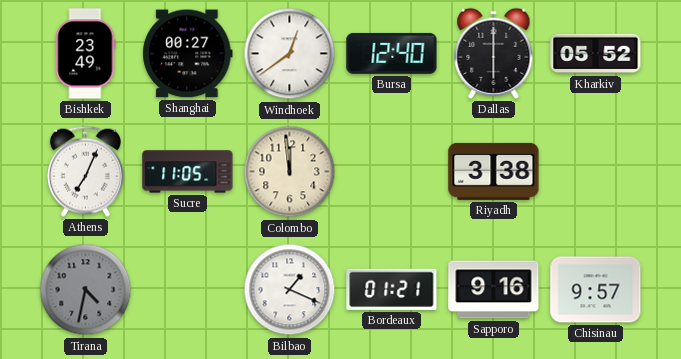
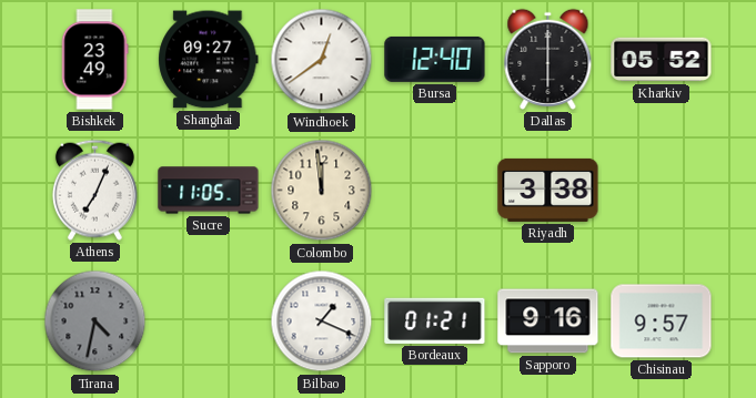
Shanghai: 00:27 -> 09:27 (209, 60)
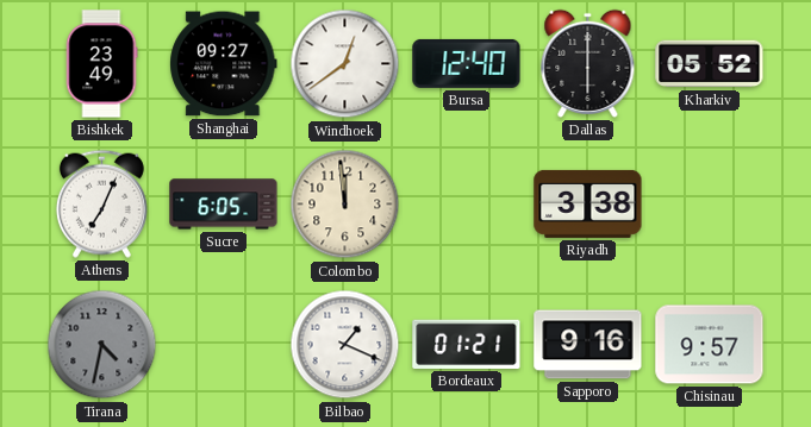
Sucre: 11:05 -> 6:05 (224, 205)
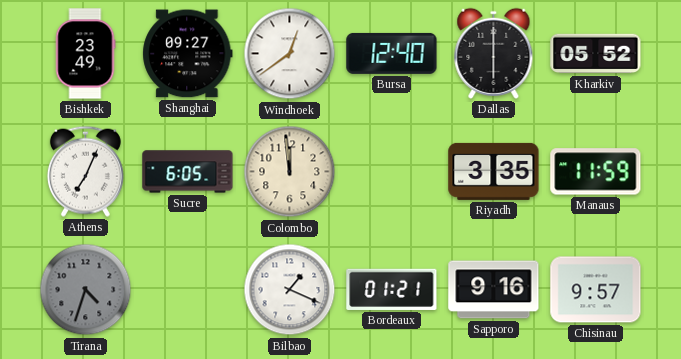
Riyadh: 3:38 -> 3:35 (494, 171)
Manaus: none -> 11:59 (596, 172)
Tirana: 4:32 -> 4:33 (86, 290)
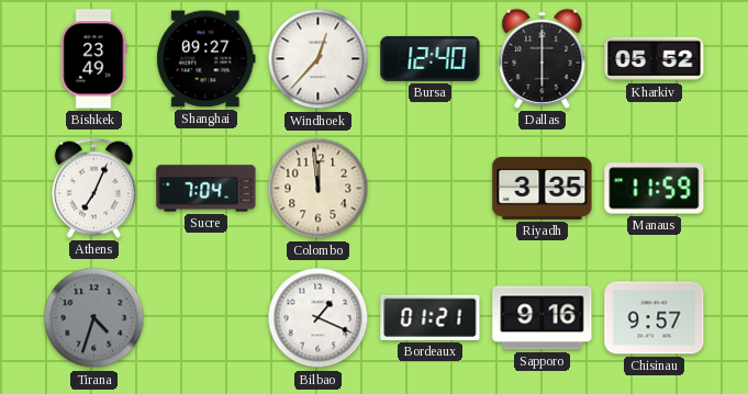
Windhoek: 12:39 -> 12:37 (319, 59)
Sucre: 6:05 -> 7:04 (206, 189)
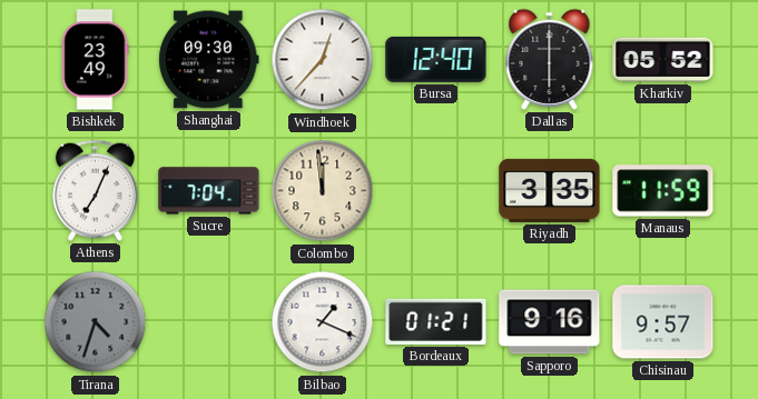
Shanghai: 09:27 -> 09:30 (209, 60)
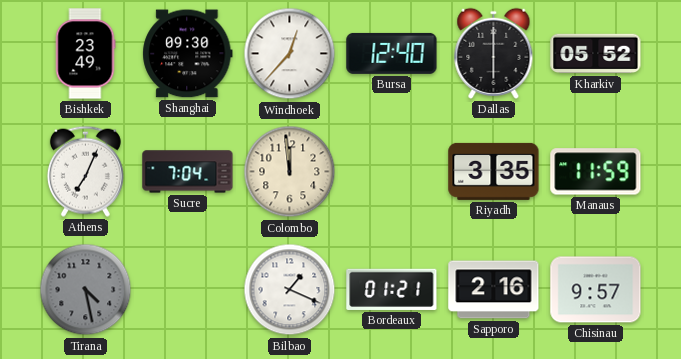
Tirana: 4:33 -> 4:28 (86, 290)
Sapporo: 9:16 -> 2:16 (494, 290)
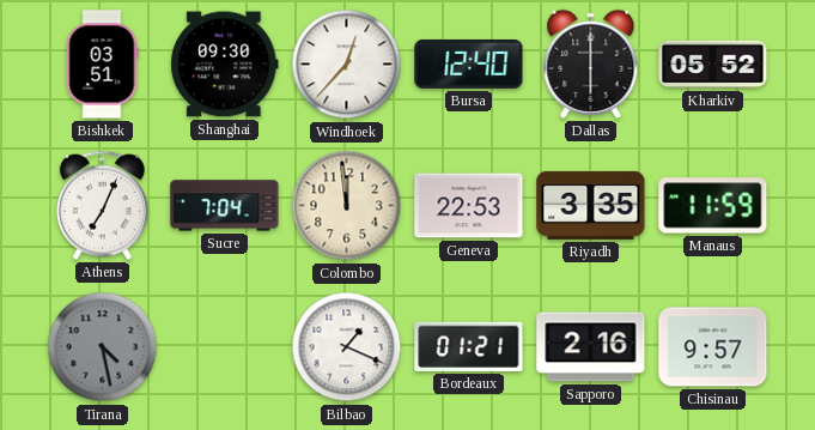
Bishkek: 23:49 -> 03:51 (102, 65)
Geneva: none -> 22:53 (469, 206)
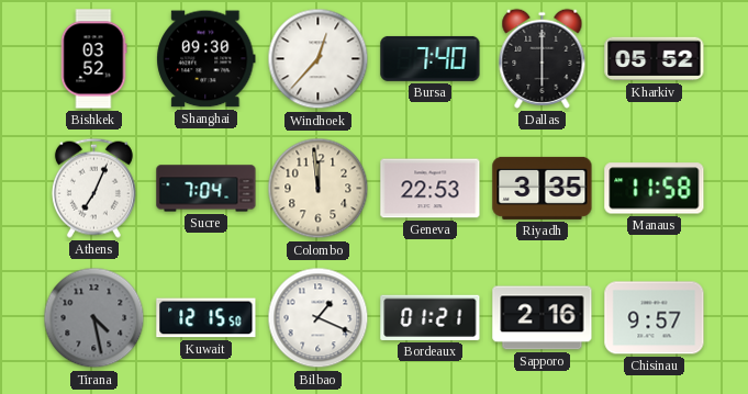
Bishkek: 03:51 -> 03:52 (93, 59)
Bursa: 12:40 -> 7:40 (431, 58)
Manaus: 11:59 -> 11:58 (655, 189)
Kuwait: none -> 12:15 (206, 318)
